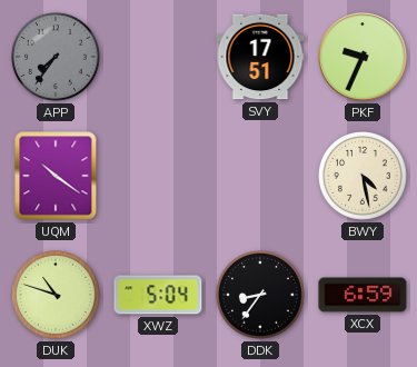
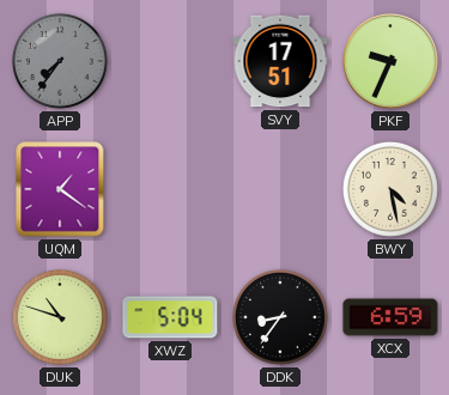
UQM: 10:21 -> 1:21 (60, 189)
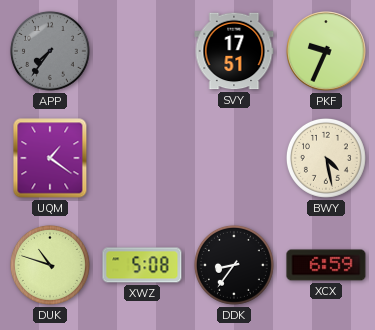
XWZ: 5:04 -> 5:08 (142, 265)
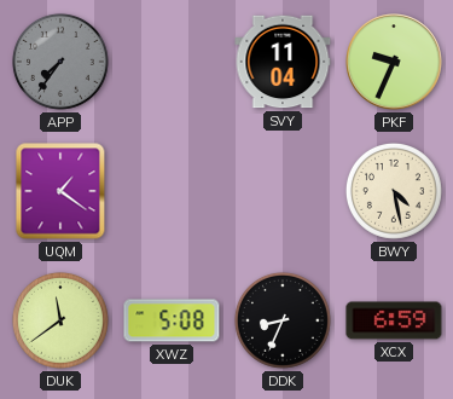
SVY: 17:51 -> 11:04 (283, 62)
DUK: 10:48 -> 11:39 (60, 320)
DDK: 8:36 -> 8:34 (283, 320)
